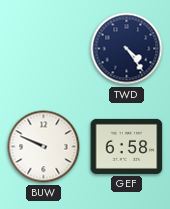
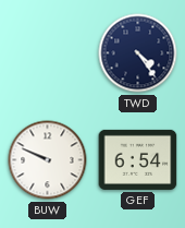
GEF: 6:58 -> 6:54 (138, 159)
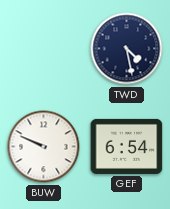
TWD: 4:24 -> 4:28 (127, 49)
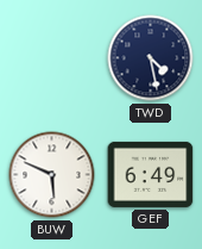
BUW: 9:49 -> 5:49 (52, 175)
GEF: 6:54 -> 6:49 (151, 174)
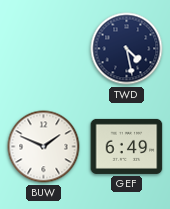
BUW: 5:49 -> 1:49 (44, 147)
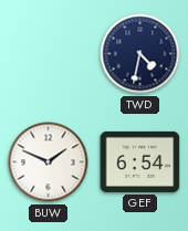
TWD: 4:28 -> 4:32 (140, 54)
GEF: 6:49 -> 6:54 (140, 161)
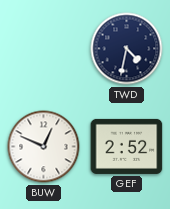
BUW: 1:49 -> 12:49 (44, 147)
GEF: 6:54 -> 2:52 (127, 146)
